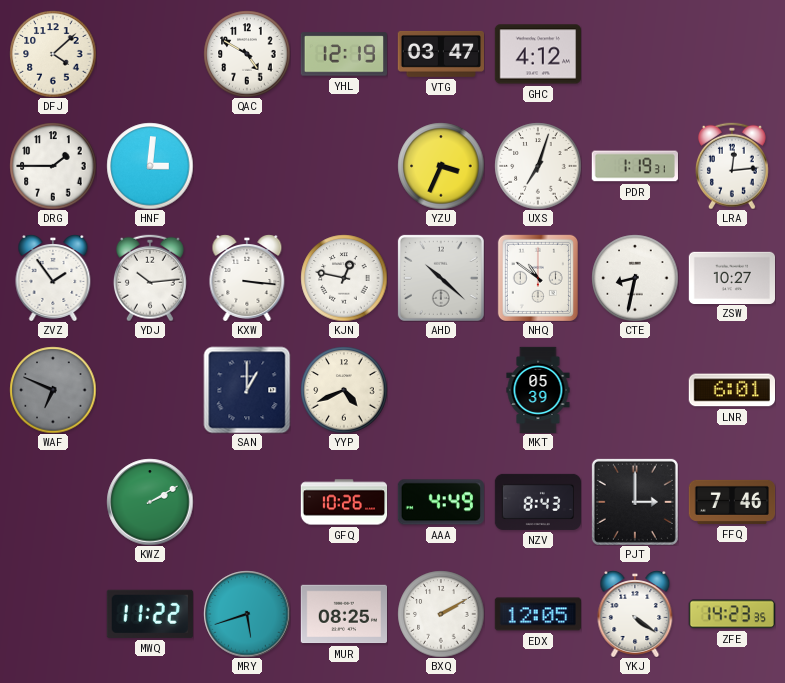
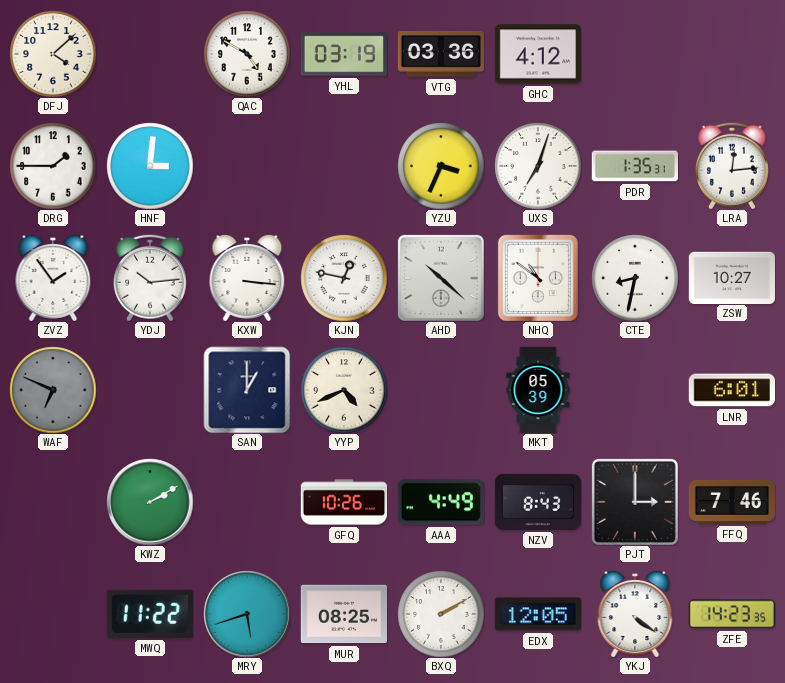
YHL: 12:19 -> 03:19 (343, 54)
VTG: 03:47 -> 03:36 (440, 54)
PDR: 1:19 -> 1:35 (635, 166)
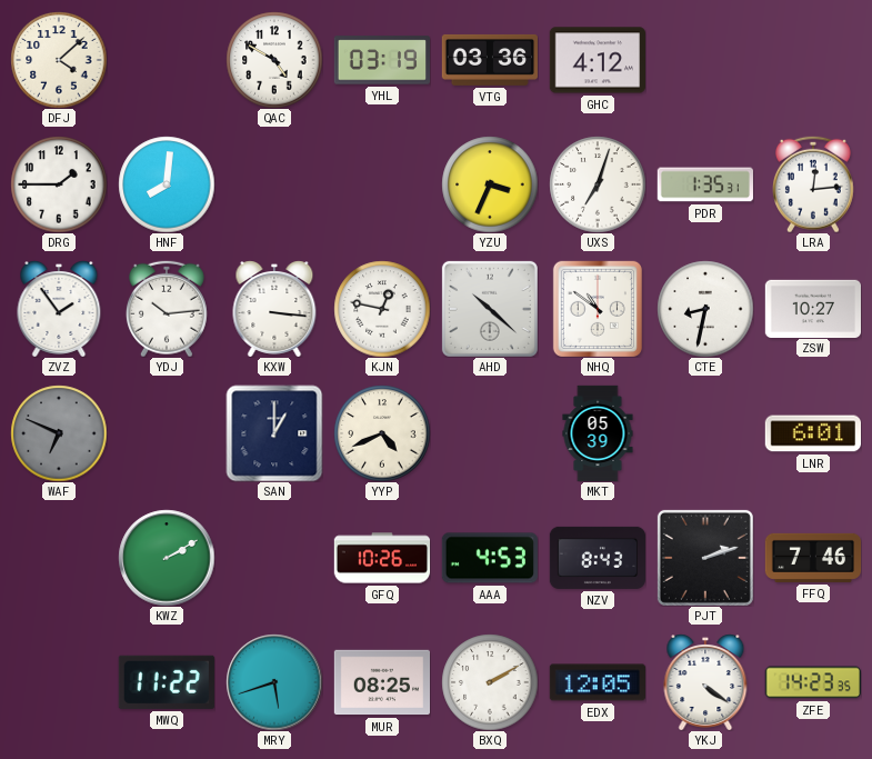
HNF: 3:01 -> 8:01 (167, 184)
AAA: 4:49 -> 4:53 (490, 558)
PJT: 3:00 -> 2:12 (705, 558)
